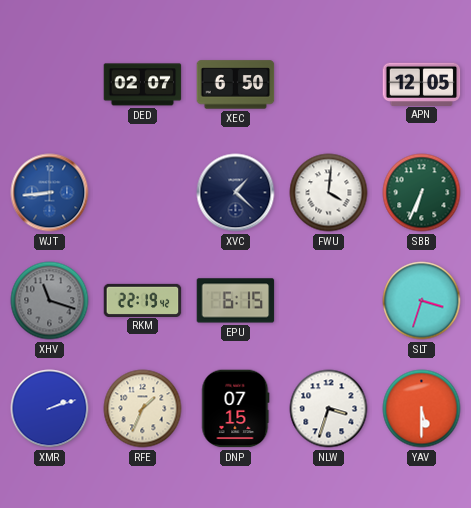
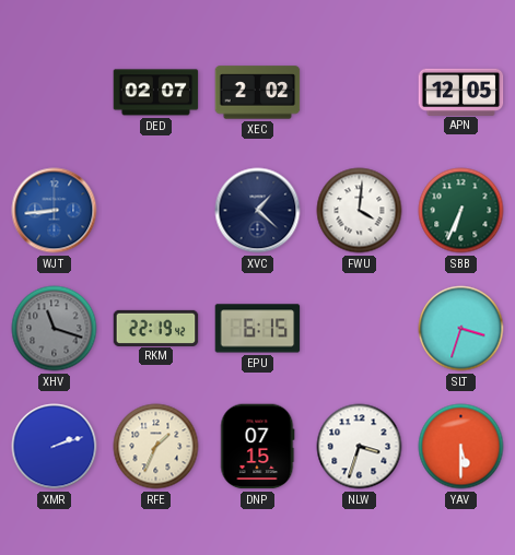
XEC: 6:50 -> 2:02 (258, 93)
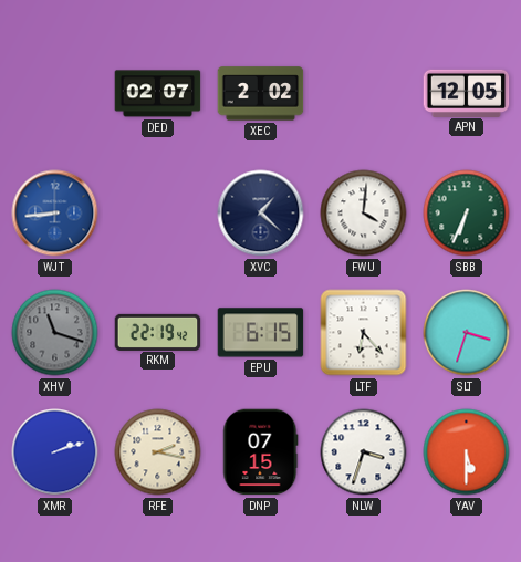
LTF: none -> 6:23 (364, 333)
RFE: 1:34 -> 2:17 (158, 452)
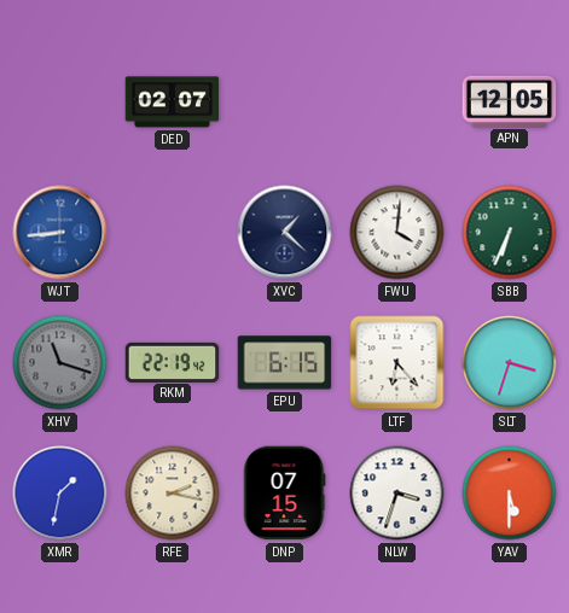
XEC: 2:02 -> none (261, 94)
XMR: 2:12 -> 1:32 (60, 494)
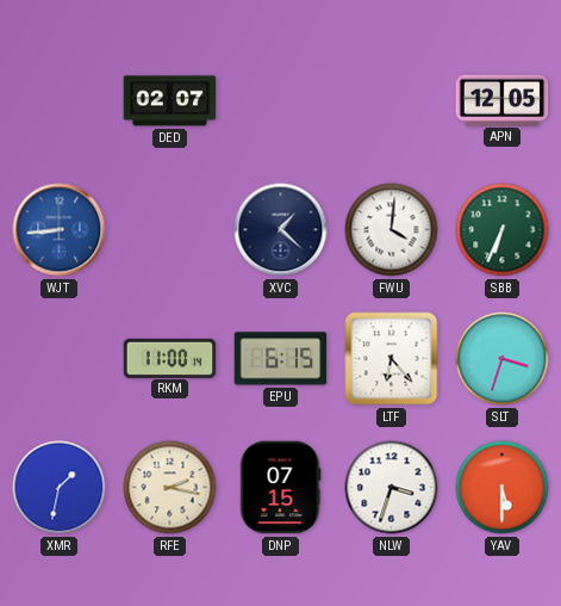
XHV: 11:18 -> none (60, 363)
RKM: 22:19 -> 11:00 (170, 358)
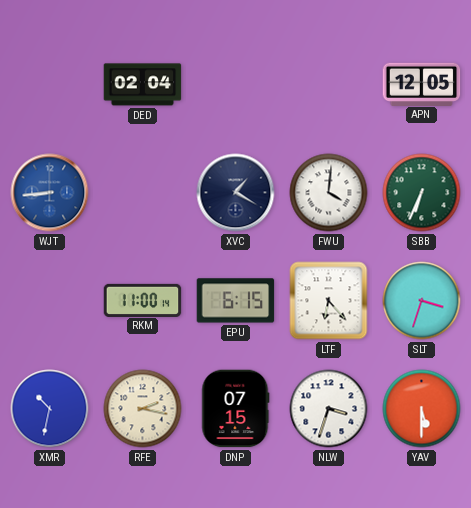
DED: 02:07 -> 02:04 (143, 85)
XVC: 1:22 -> 1:20 (236, 193)
XMR: 1:32 -> 10:32 (50, 409)
